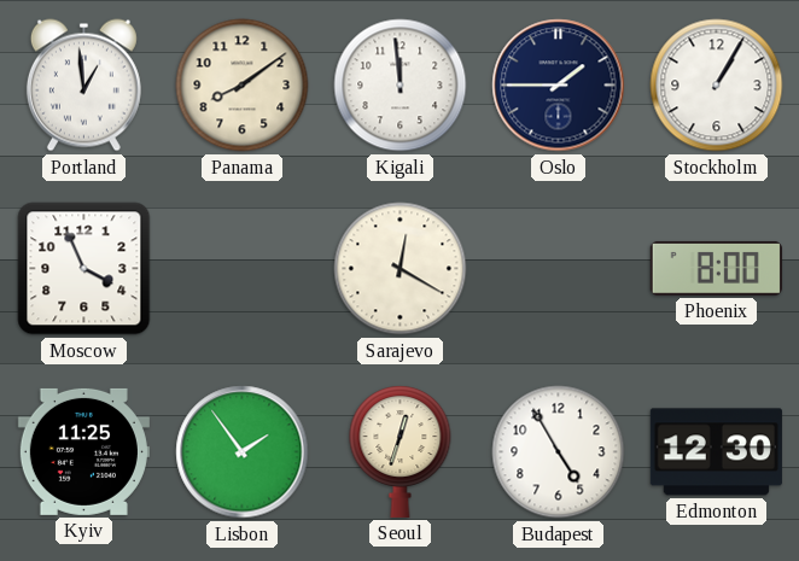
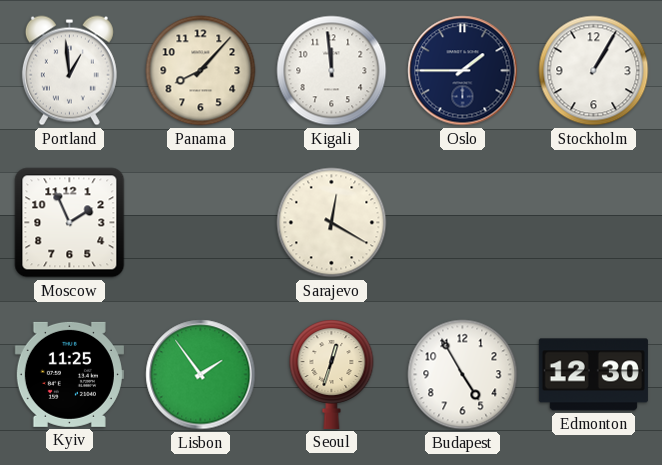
Panama: 8:09 -> 8:07 (201, 71)
Moscow: 3:56 -> 1:56 (70, 223)
Phoenix: 8:00 -> none (716, 269)
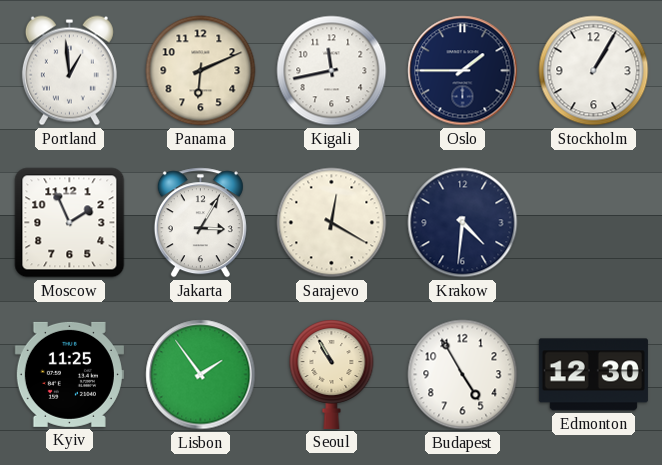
Panama: 8:07 -> 6:11 (201, 71)
Kigali: 11:59 -> 11:43 (332, 71)
Jakarta: none -> 3:05 (200, 223)
Krakow: none -> 4:31 (463, 223)
Seoul: 12:33 -> 10:55 (332, 375)
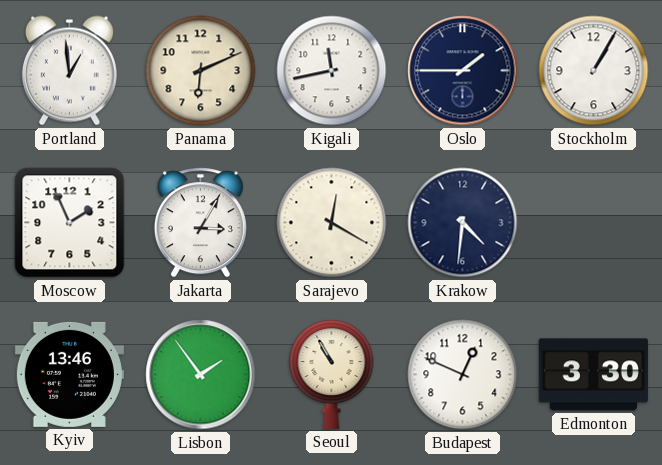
Kyiv: 11:25 -> 13:46 (69, 374)
Budapest: 4:55 -> 12:49 (463, 375)
Edmonton: 12:30 -> 3:30 (593, 375)
